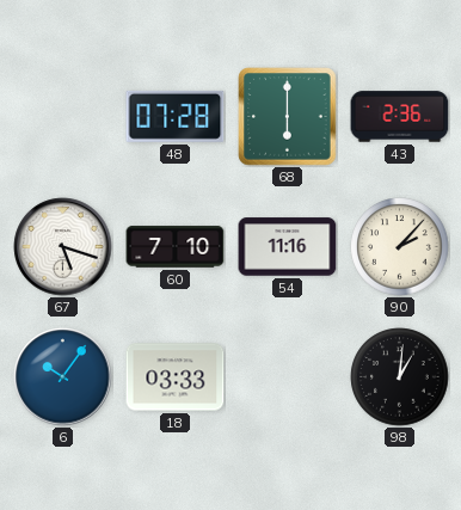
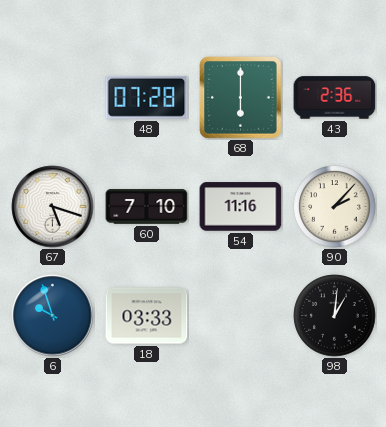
6: 10:06 -> 9:57 (53, 316)
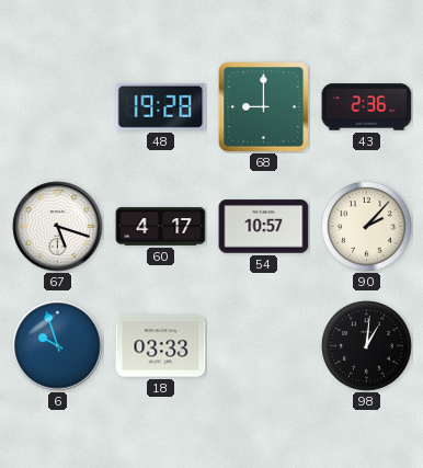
48: 07:28 -> 19:28 (161, 106)
68: 6:00 -> 9:00 (264, 107)
60: 7:10 -> 4:17 (161, 227)
54: 11:16 -> 10:57 (264, 227)
